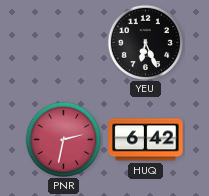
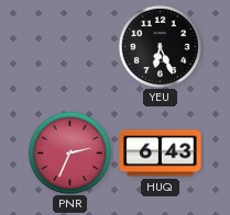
PNR: 2:32 -> 2:34 (69, 152)
HUQ: 6:42 -> 6:43 (161, 154)
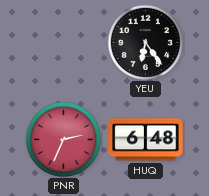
YEU: 6:26 -> 6:24 (145, 42)
HUQ: 6:43 -> 6:48 (146, 140)
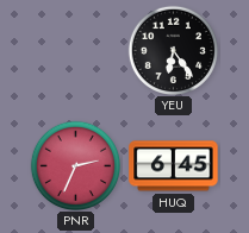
HUQ: 6:48 -> 6:45 (174, 166)
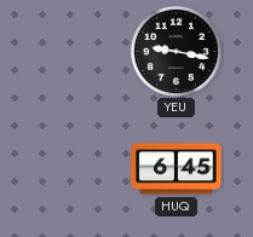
YEU: 6:24 -> 9:17 (176, 51)
PNR: 2:34 -> none (75, 165)
